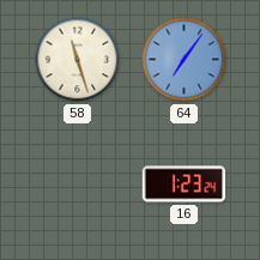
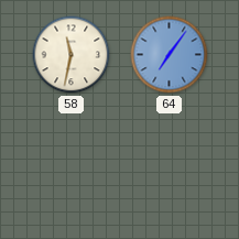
58: 11:27 -> 11:32 (72, 55)
16: 1:23 -> none (185, 185)
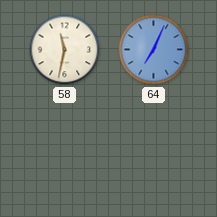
64: 7:06 -> 7:04 (154, 50)
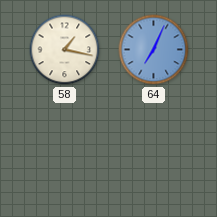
58: 11:32 -> 1:17 (65, 50)
